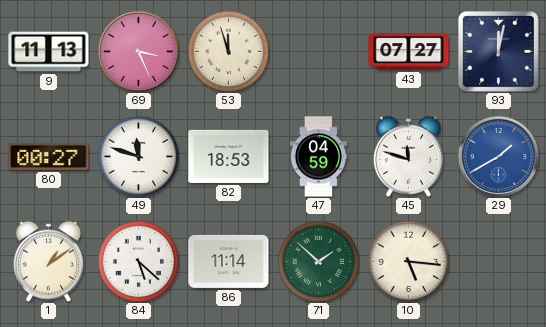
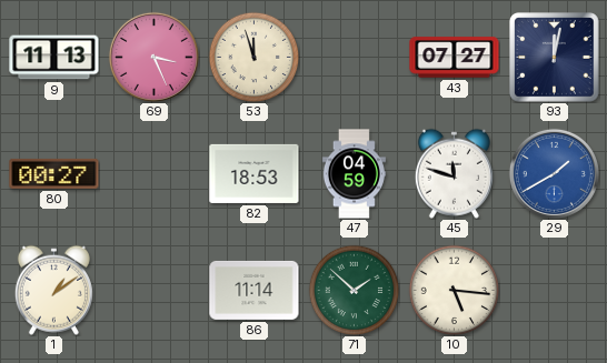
49: 11:48 -> none (138, 156)
84: 5:22 -> none (138, 261)
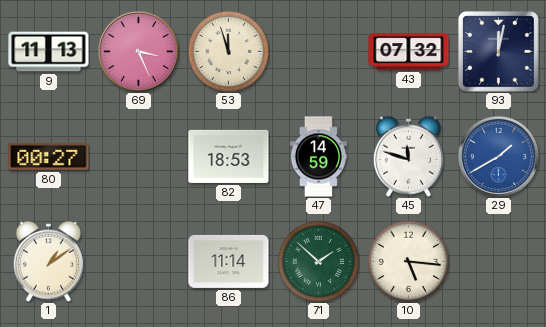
43: 07:27 -> 07:32 (409, 52)
47: 04:59 -> 14:59 (318, 157)
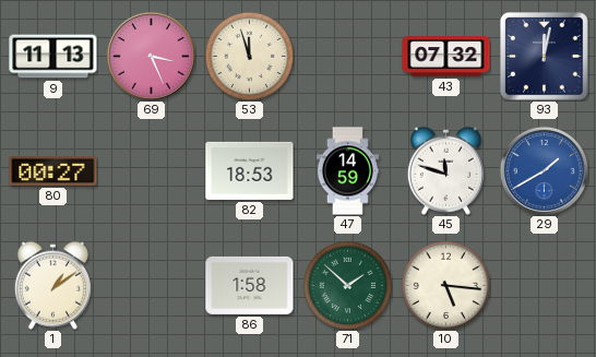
86: 11:14 -> 1:58 (250, 285)
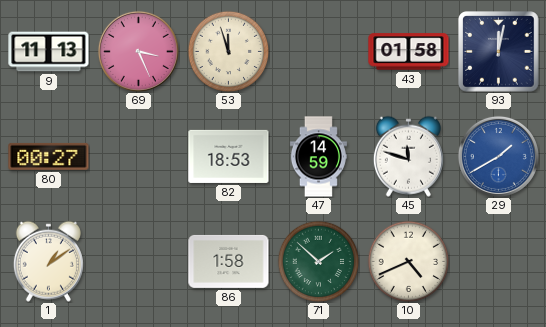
43: 07:32 -> 01:58 (409, 52)
10: 5:16 -> 4:41 (408, 261)
